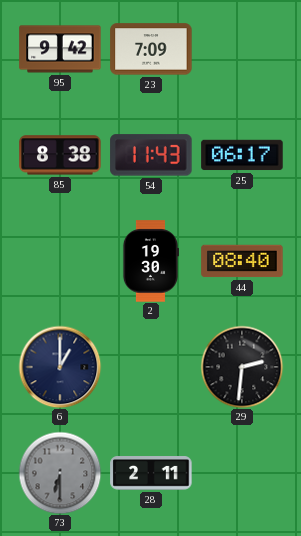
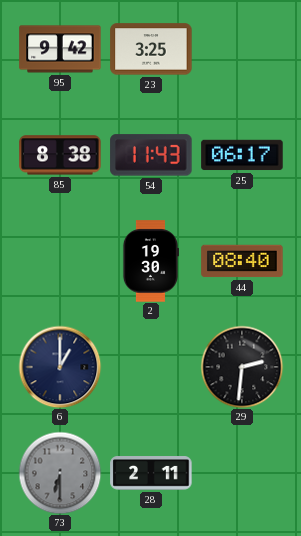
23: 7:09 -> 3:25 (151, 49)
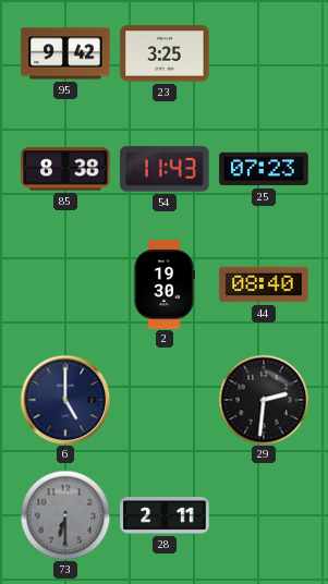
25: 06:17 -> 07:23 (264, 169)
6: 1:00 -> 5:00 (65, 400)
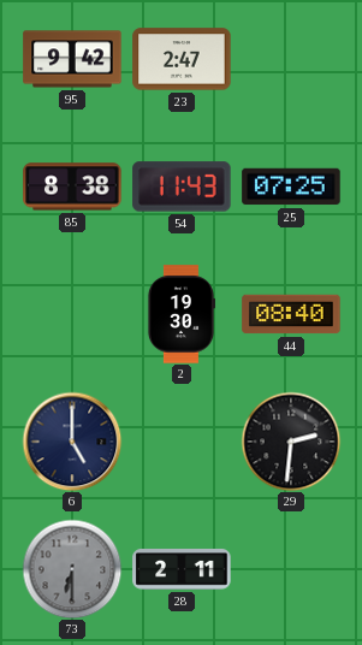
23: 3:25 -> 2:47 (182, 59)
25: 07:23 -> 07:25 (291, 187)
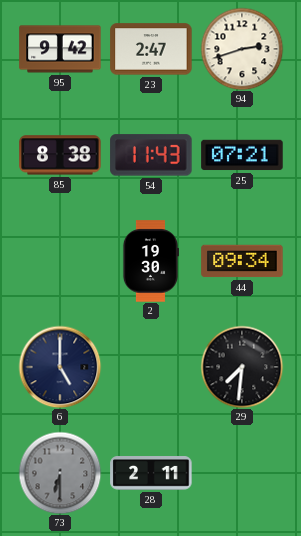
94: none -> 2:42 (242, 49)
25: 07:25 -> 07:21 (242, 155)
44: 08:40 -> 09:34 (242, 261)
29: 2:31 -> 7:31 (242, 367)
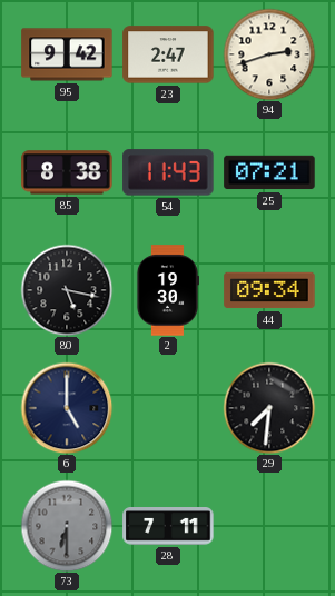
80: none -> 5:17 (67, 290)
28: 2:11 -> 7:11 (168, 527)
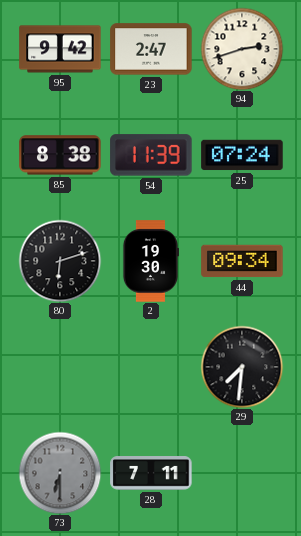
54: 11:43 -> 11:39 (151, 155)
25: 07:21 -> 07:24 (242, 155)
80: 5:17 -> 6:12 (60, 261)
6: 5:00 -> none (67, 408)
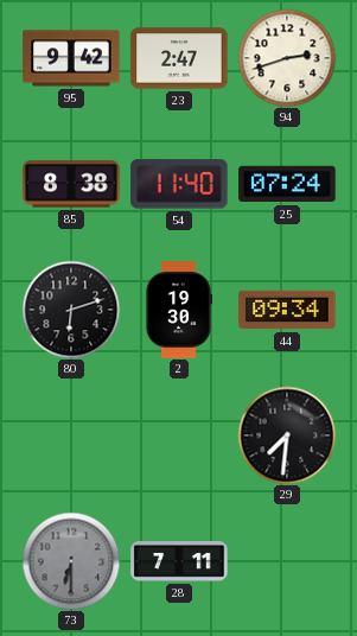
54: 11:39 -> 11:40 (179, 184)
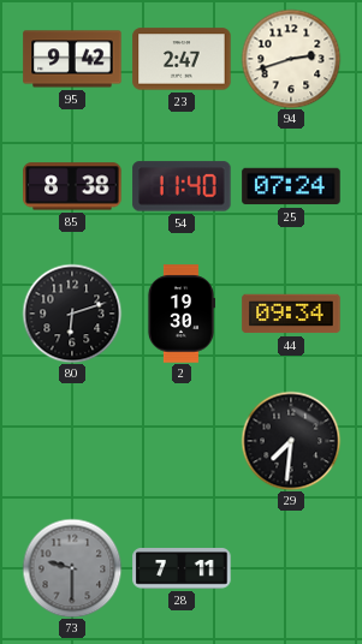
73: 6:30 -> 9:30 (72, 568)
